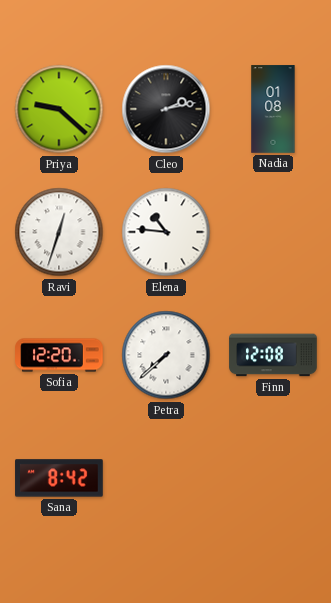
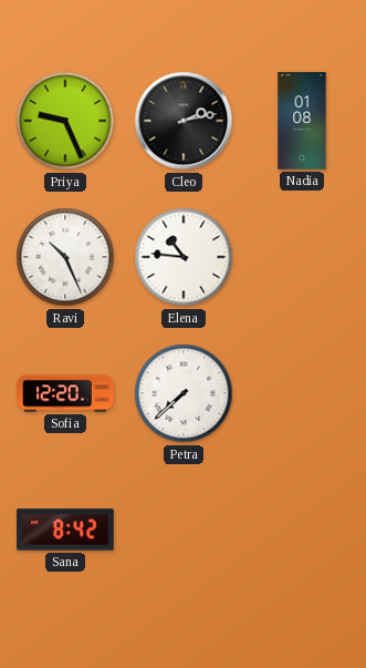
Priya: 9:22 -> 9:26 (65, 121)
Ravi: 12:33 -> 10:26 (65, 257)
Finn: 12:08 -> none (273, 355)
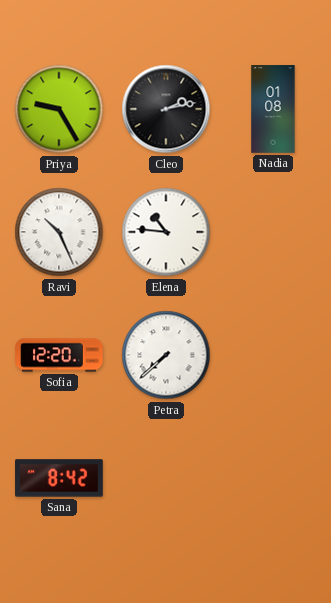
Priya: 9:26 -> 9:25 (59, 109)
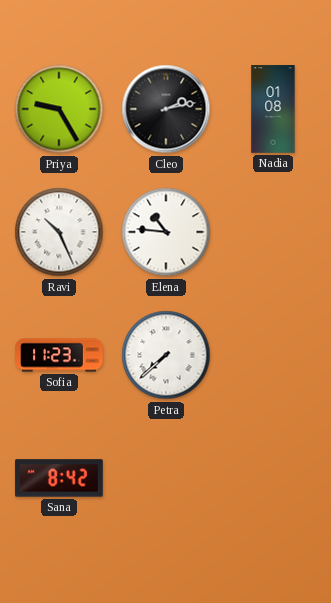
Sofia: 12:20 -> 11:23 (59, 355)
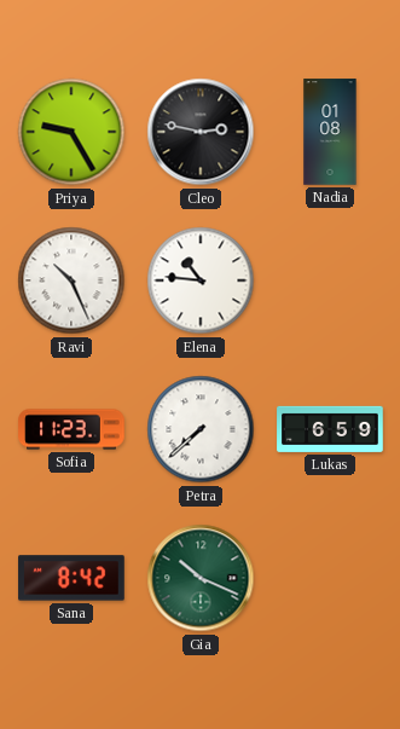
Cleo: 2:13 -> 2:47 (201, 132)
Lukas: none -> 6:59 (330, 429)
Gia: none -> 10:19 (201, 578)
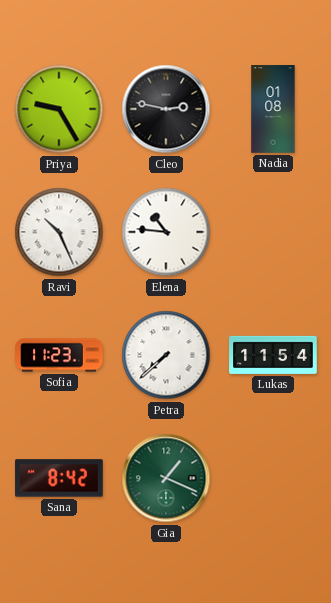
Lukas: 6:59 -> 11:54 (273, 355)
Gia: 10:19 -> 1:19 (166, 478)
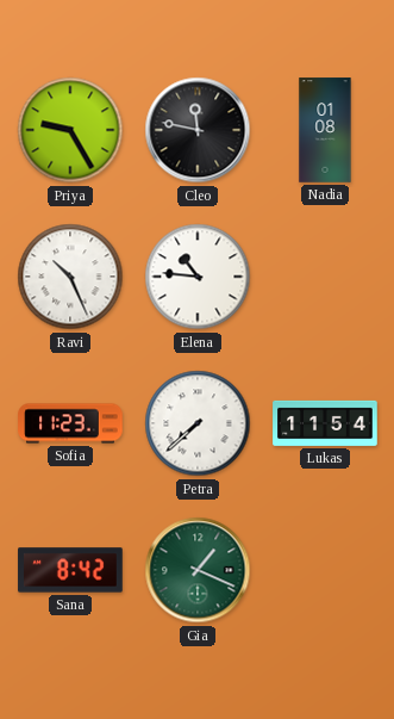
Cleo: 2:47 -> 11:47 (198, 130)
